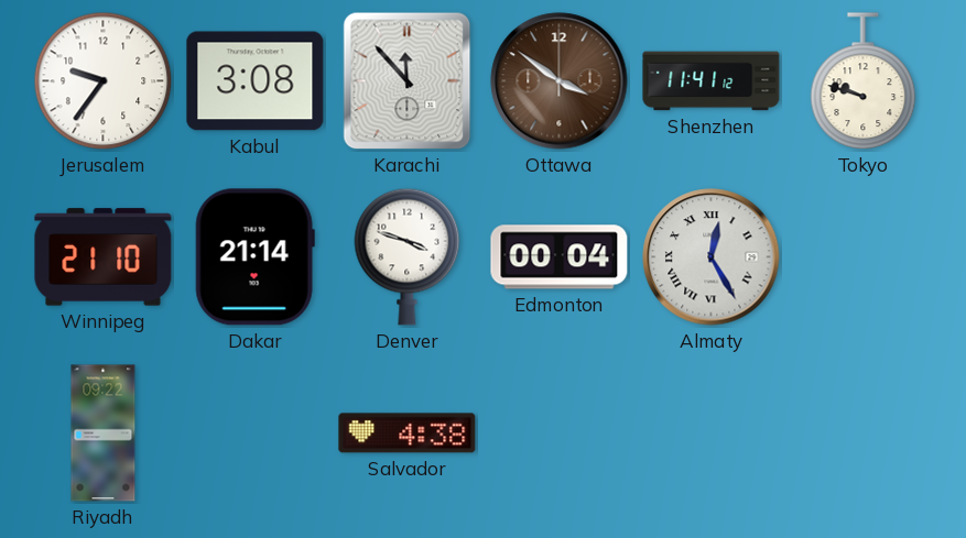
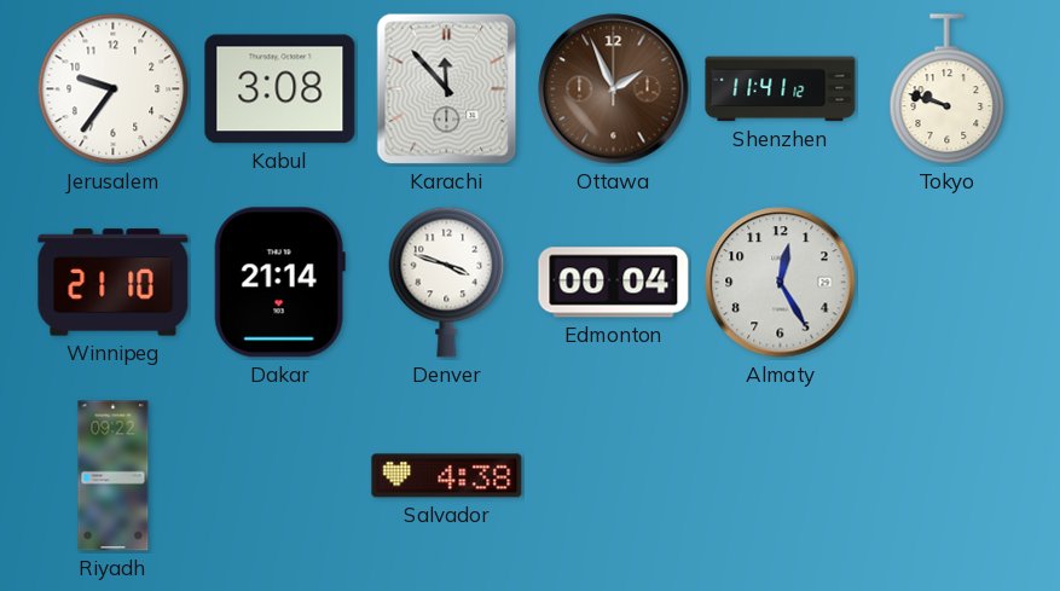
Ottawa: 3:51 -> 1:56 (614, 89)
Almaty numerals: Roman -> Arabic (781, 283)
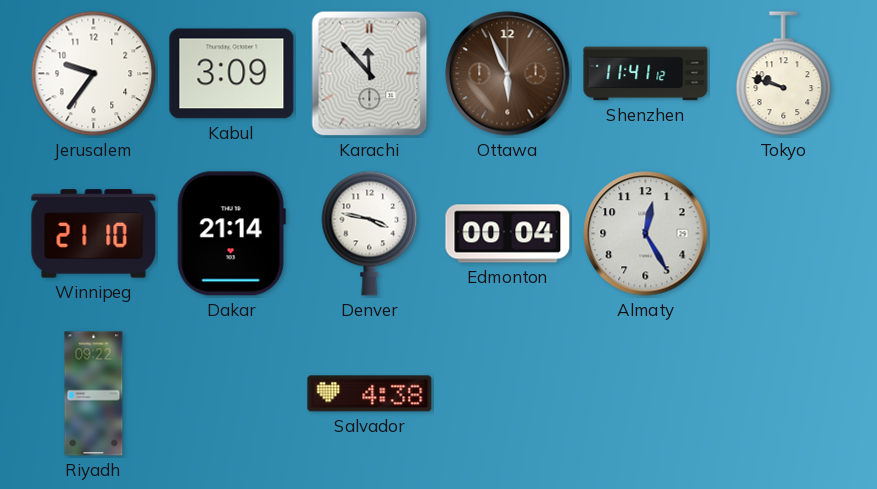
Kabul: 3:08 -> 3:09 (232, 74)
Ottawa: 1:56 -> 5:56 (508, 74)
Denver: 3:48 -> 3:47 (370, 233)
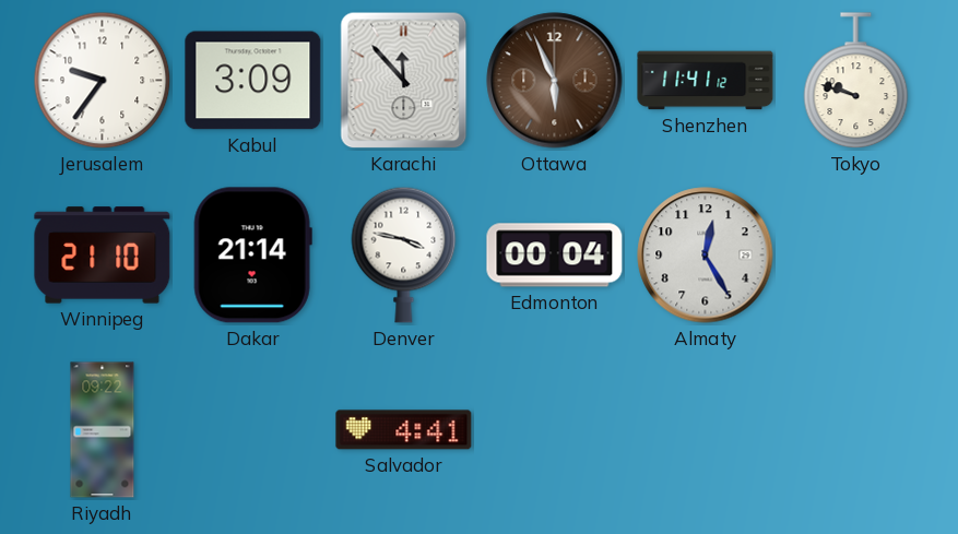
Salvador: 4:38 -> 4:41 (404, 430)
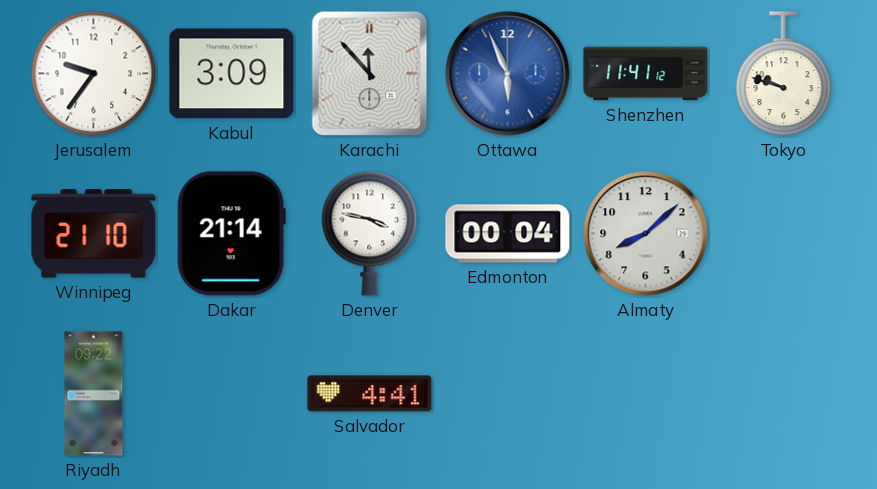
Ottawa dial: brown -> blue (508, 74)
Almaty: 12:25 -> 8:08 (646, 234)
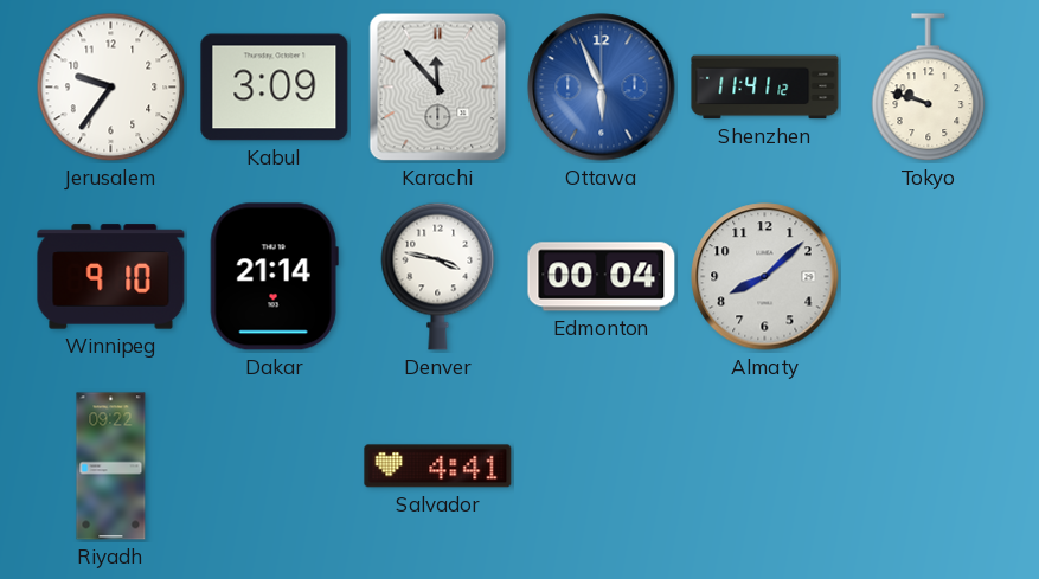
Winnipeg: 21:10 -> 9:10 (111, 277)
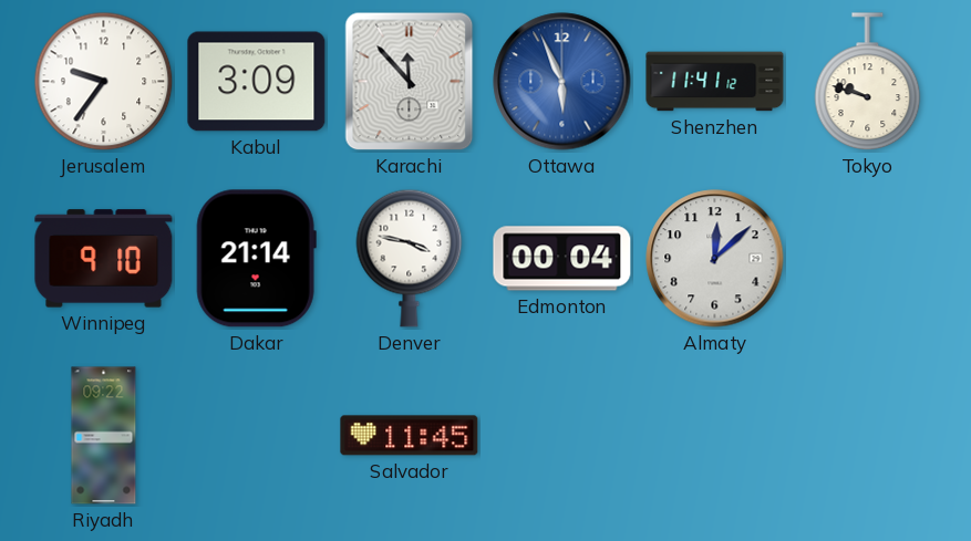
Almaty: 8:08 -> 12:08 (715, 259)
Salvador: 4:41 -> 11:45 (410, 436)
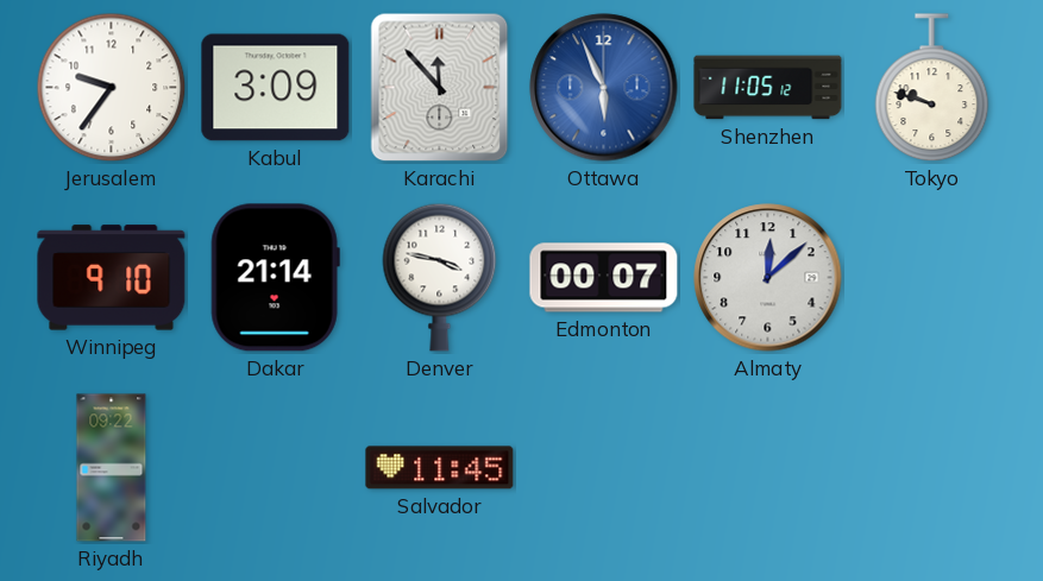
Shenzhen: 11:41 -> 11:05 (768, 88)
Edmonton: 00:04 -> 00:07 (604, 278)
